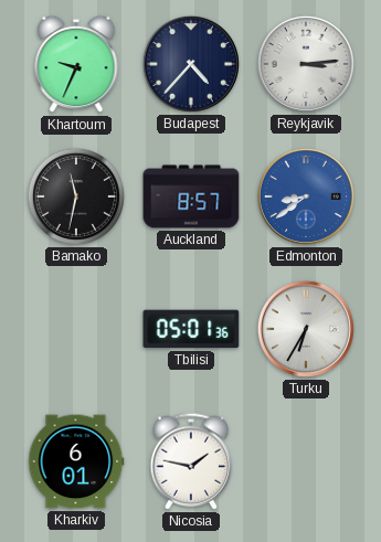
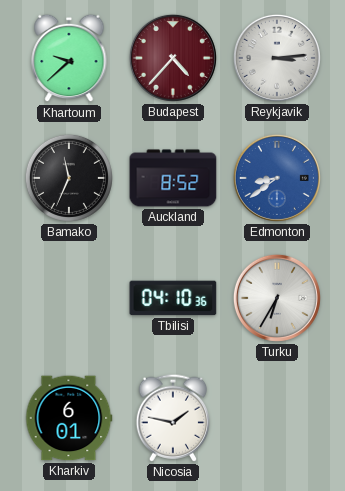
Khartoum: 9:34 -> 9:38 (69, 58)
Budapest dial: navy -> burgundy (173, 58)
Bamako: 11:32 -> 11:34 (69, 178)
Auckland: 8:57 -> 8:52 (173, 178)
Tbilisi: 05:01 -> 04:10 (173, 298)
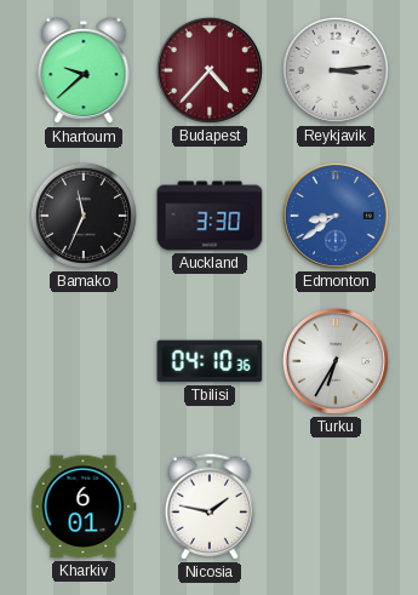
Auckland: 8:52 -> 3:30 (210, 216)
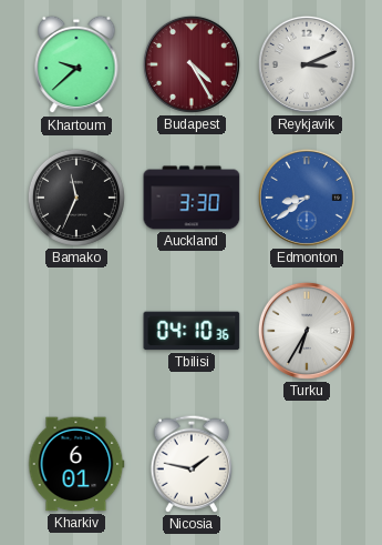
Budapest: 4:37 -> 4:25 (192, 64)
Reykjavik: 3:14 -> 3:11 (307, 64)
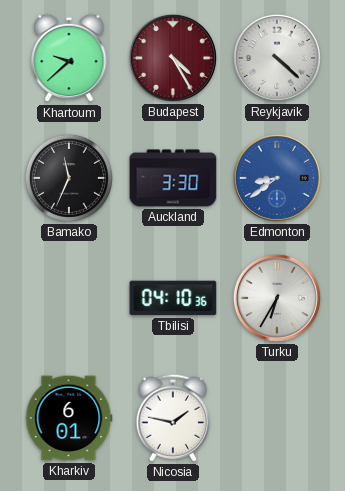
Reykjavik: 3:11 -> 4:22 (277, 58)
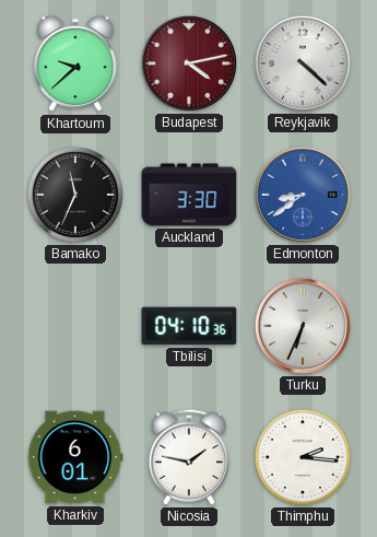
Budapest: 4:25 -> 4:13 (189, 63)
Turku: 6:35 -> 6:34 (303, 326)
Thimphu: none -> 2:16 (303, 457)
